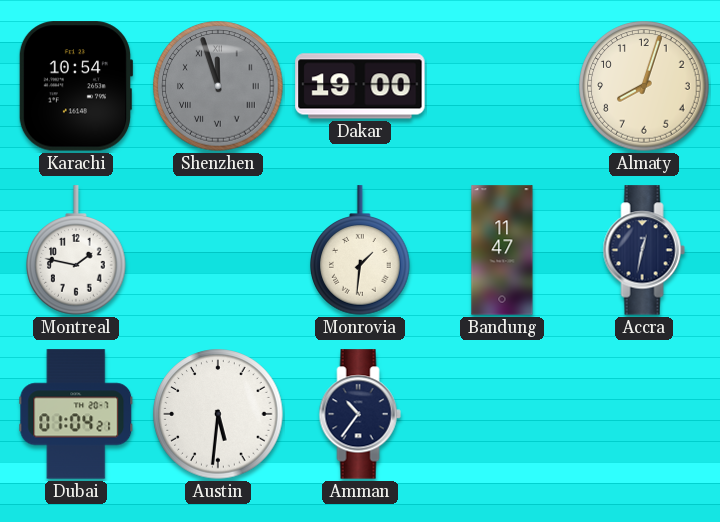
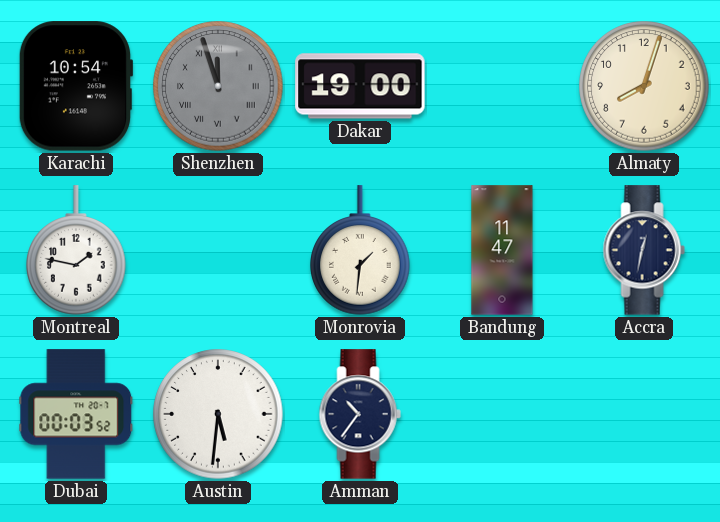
Dubai: 01:04 -> 00:03 (76, 414)
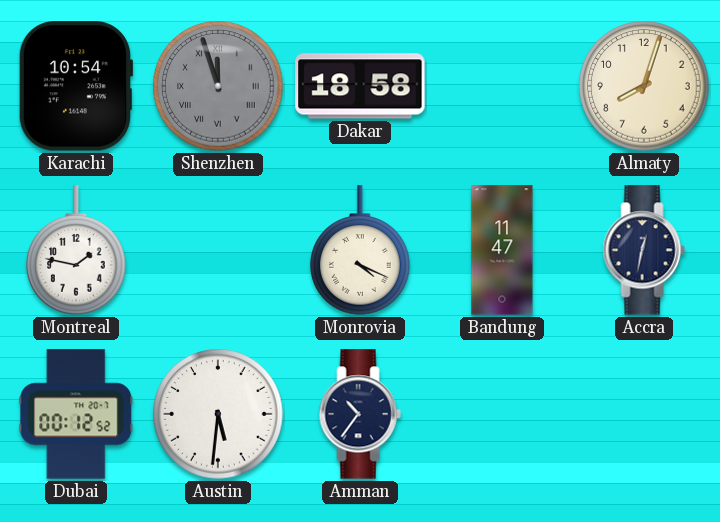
Dakar: 19:00 -> 18:58 (360, 86)
Monrovia: 1:31 -> 4:19 (360, 250)
Dubai: 00:03 -> 00:12 (76, 414)
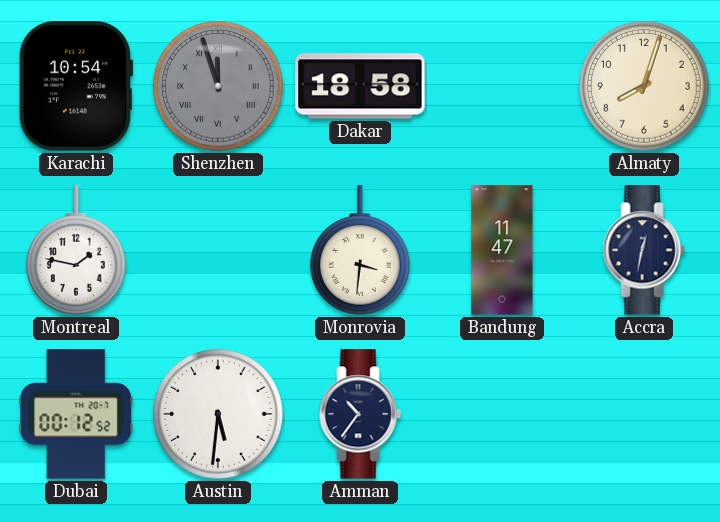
Monrovia: 4:19 -> 3:31 (360, 250)
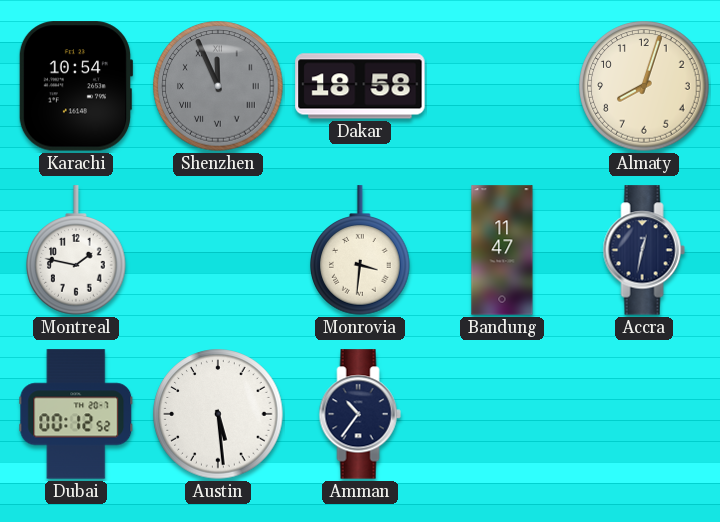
Shenzhen: 11:57 -> 11:56 (218, 86)
Austin: 5:31 -> 5:29 (218, 414)
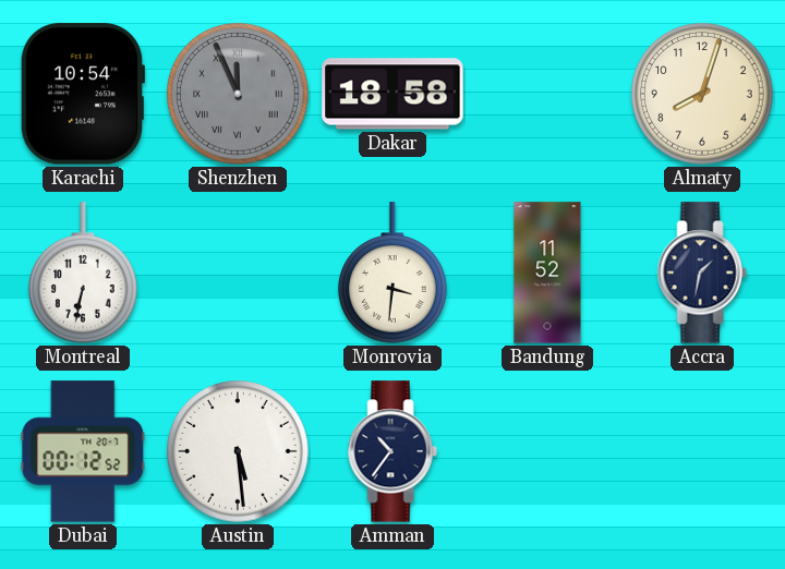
Montreal: 1:47 -> 6:32 (83, 273)
Bandung: 11:47 -> 11:52 (547, 273)
Accra: 12:32 -> 1:32 (702, 273)
